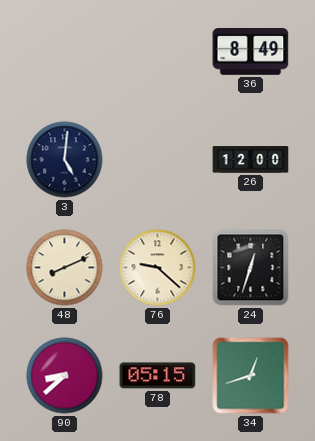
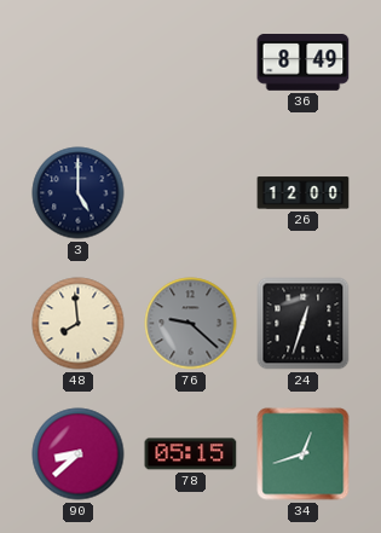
3: 5:01 -> 5:00 (79, 193)
48: 8:11 -> 7:59 (79, 324)
76 dial: cream -> grey (191, 324)
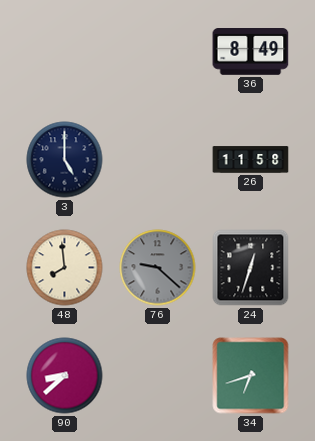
26: 12:00 -> 11:58 (251, 160)
78: 05:15 -> none (191, 454)
34: 12:42 -> 6:42 (251, 376)
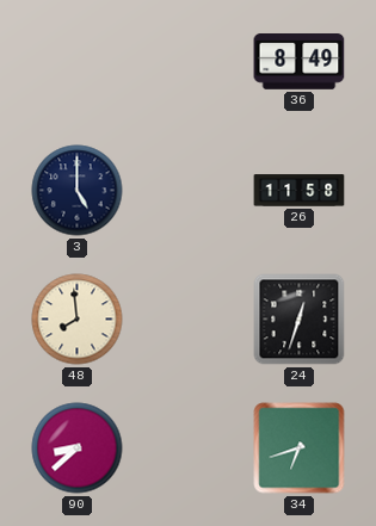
76: 9:22 -> none (158, 268)
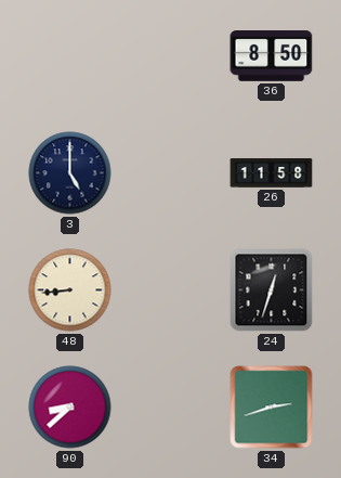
36: 8:49 -> 8:50 (272, 56)
48: 7:59 -> 8:44 (70, 290)
34: 6:42 -> 2:42 (272, 408)
